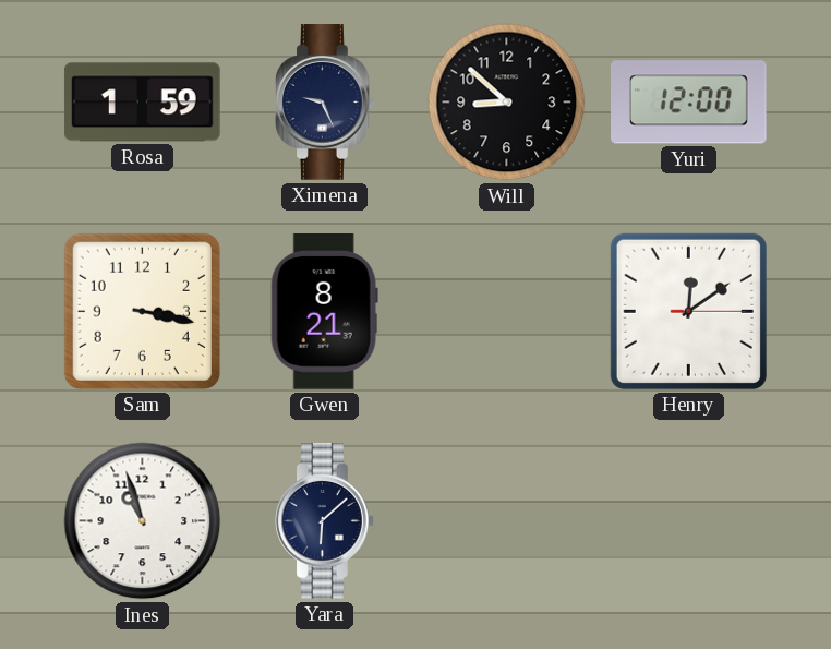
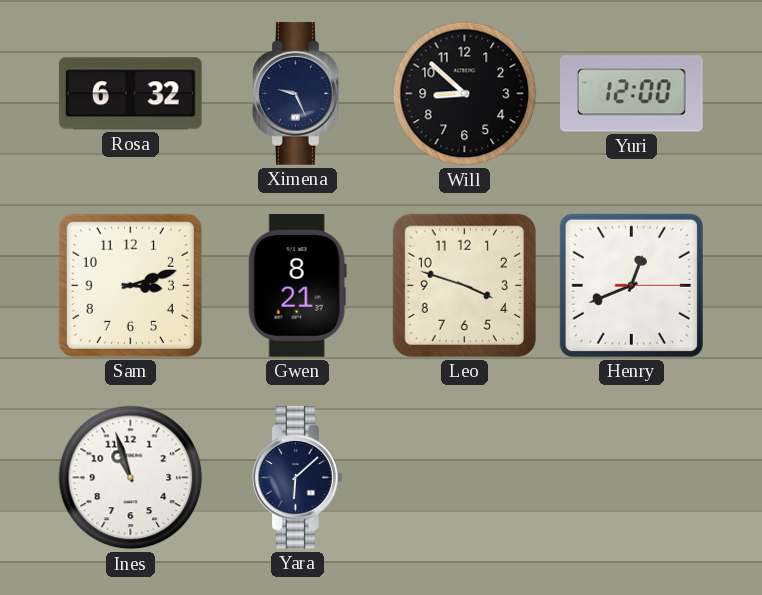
Rosa: 1:59 -> 6:32 (130, 94)
Sam: 3:17 -> 3:12 (130, 285)
Leo: none -> 3:48 (464, 285)
Henry: 12:09 -> 12:41 (631, 285)
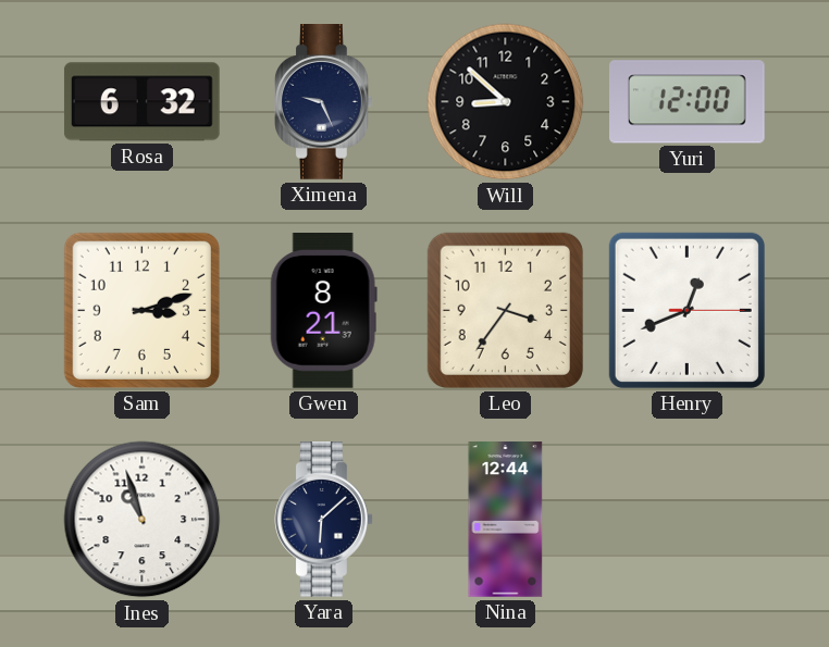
Leo: 3:48 -> 3:36 (505, 310)
Nina: none -> 12:44 (506, 520)
